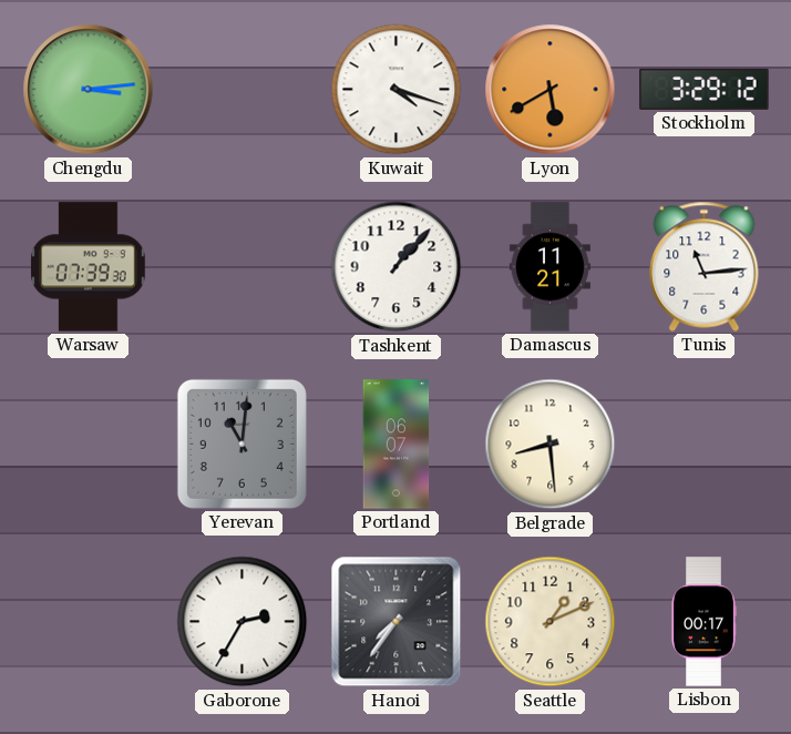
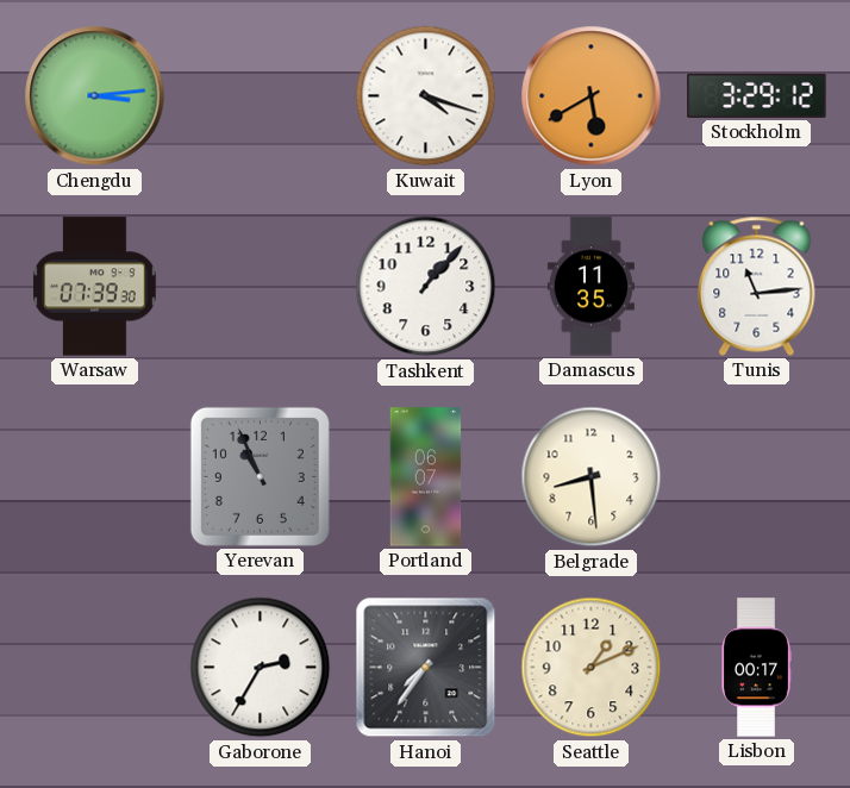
Damascus: 11:21 -> 11:35 (590, 287)
Yerevan: 11:01 -> 10:56 (260, 476)
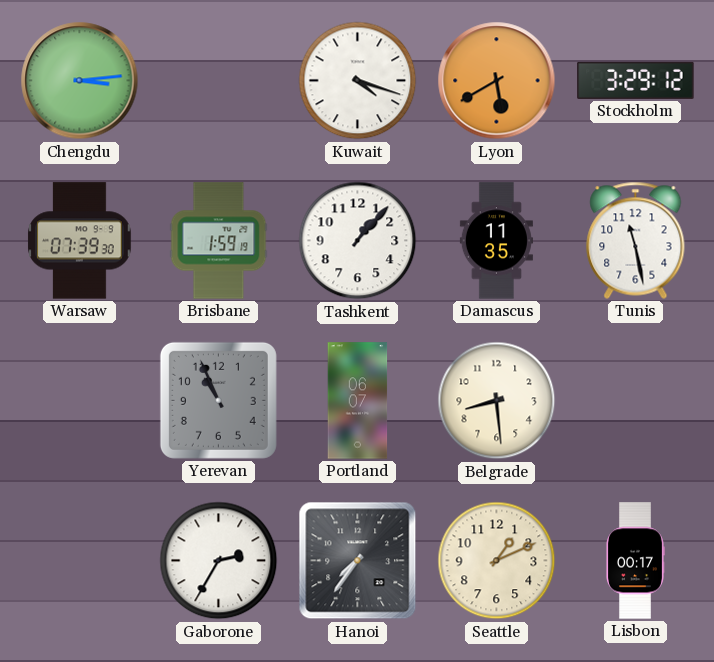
Brisbane: none -> 1:59 (219, 241)
Tunis: 11:14 -> 11:28 (636, 240)
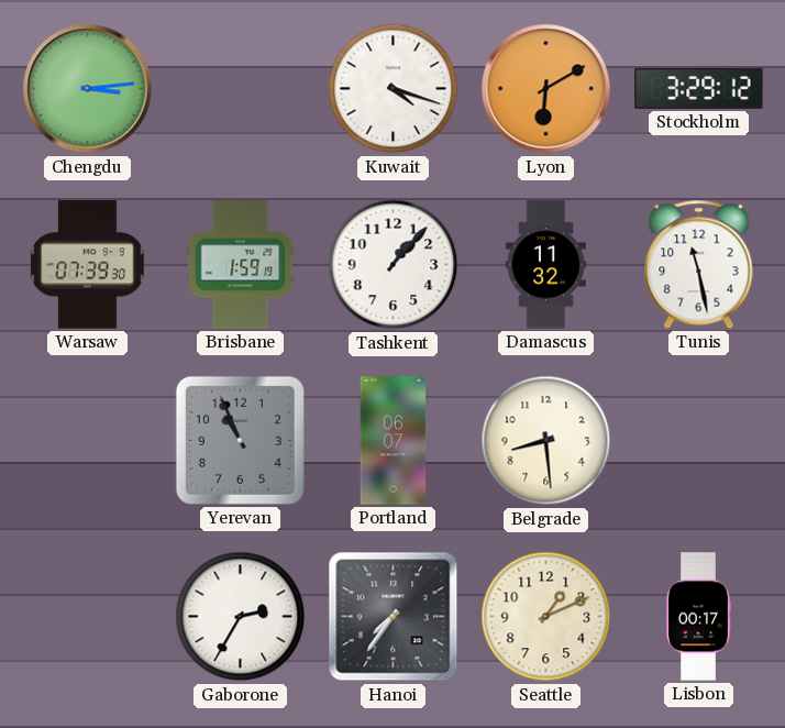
Lyon: 5:40 -> 6:10 (546, 89)
Damascus: 11:35 -> 11:32 (545, 265)
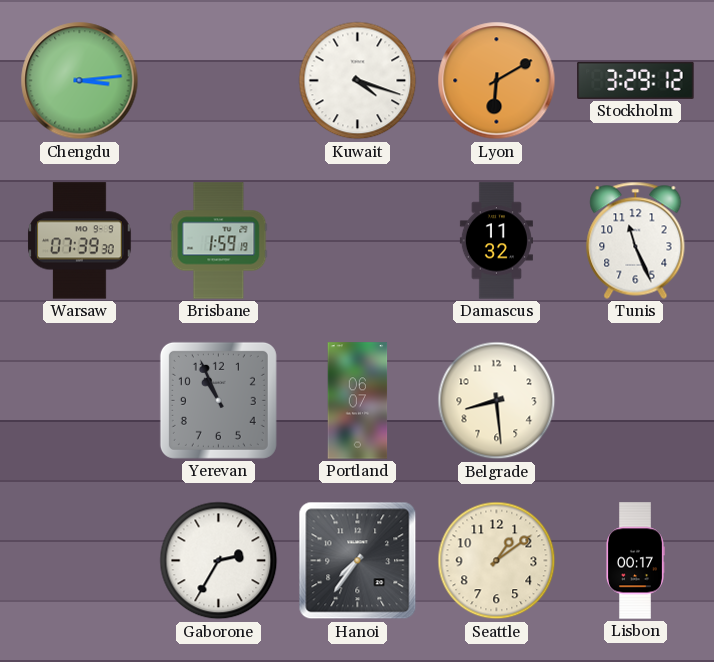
Tashkent: 1:07 -> none (394, 265)
Tunis: 11:28 -> 11:26 (636, 240)
Seattle: 1:11 -> 1:09 (497, 561)
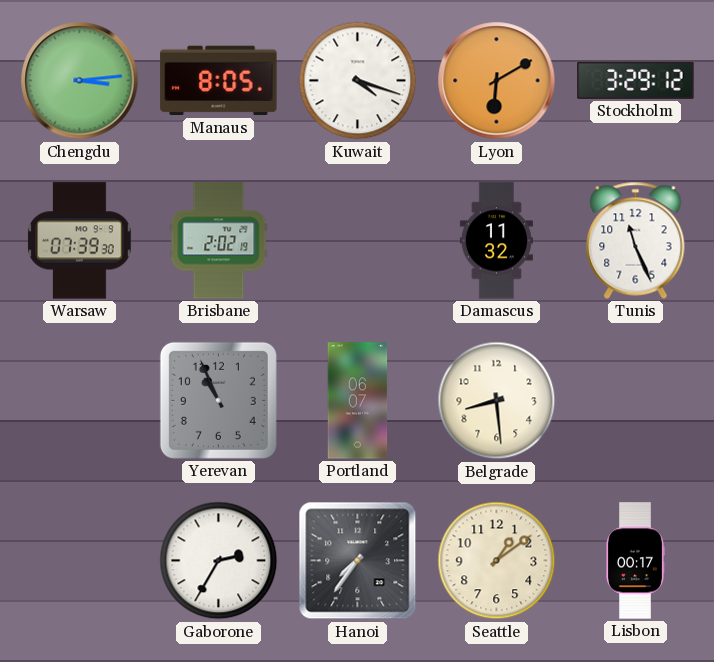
Manaus: none -> 8:05 (219, 81)
Brisbane: 1:59 -> 2:02 (219, 241)
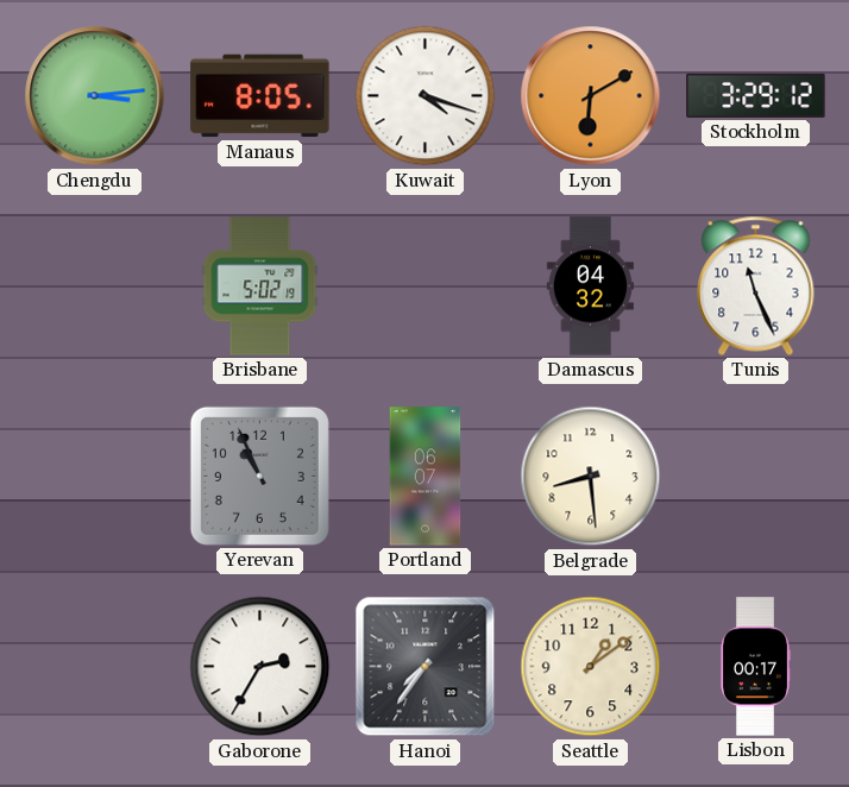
Warsaw: 07:39 -> none (80, 241)
Brisbane: 2:02 -> 5:02 (260, 287)
Damascus: 11:32 -> 04:32 (590, 287)
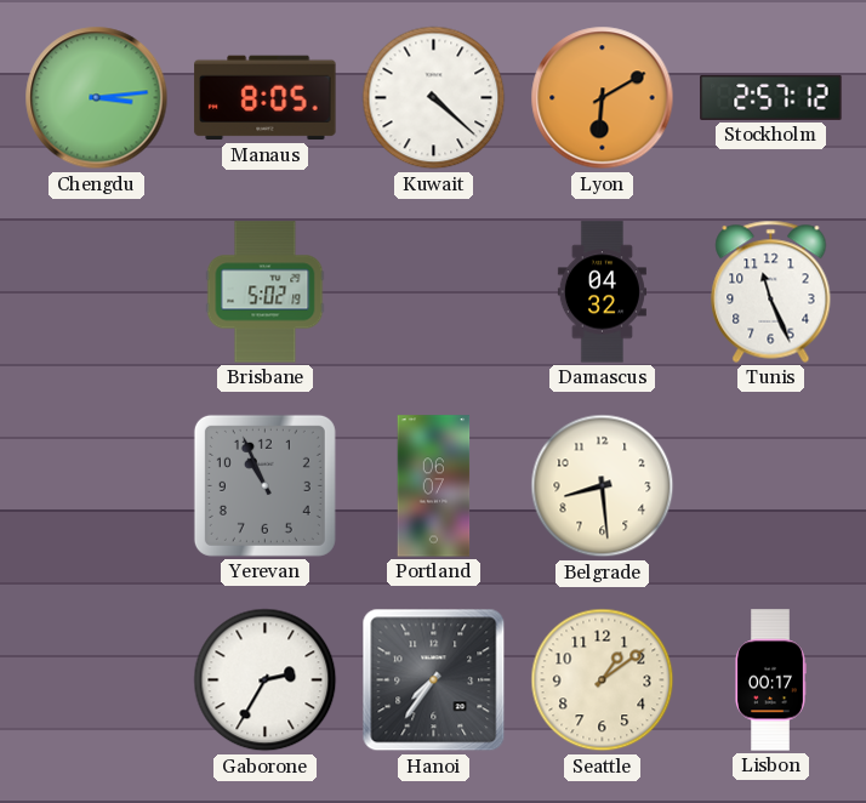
Kuwait: 4:18 -> 4:22 (434, 98)
Stockholm: 3:29 -> 2:57 (771, 97)
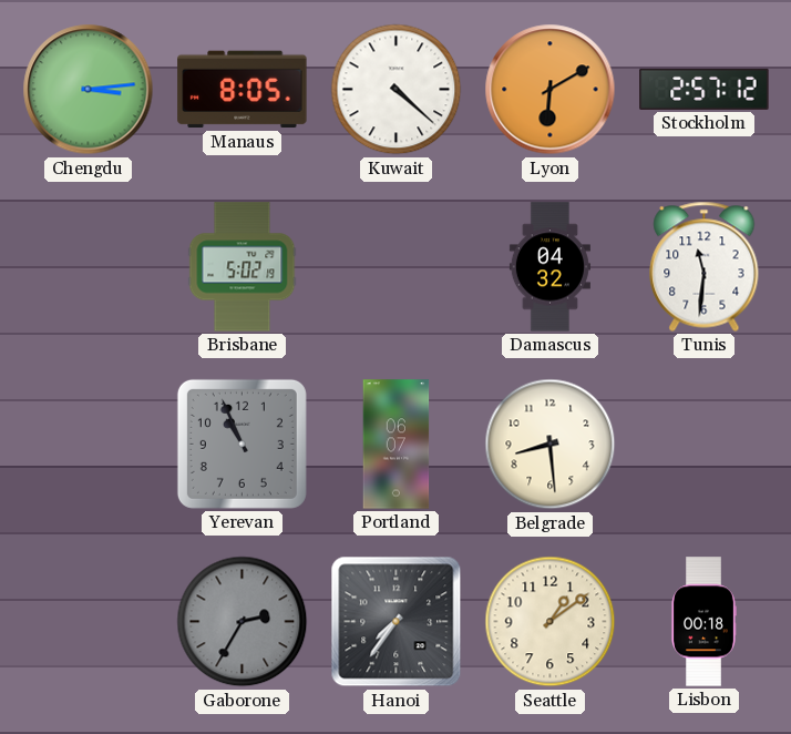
Tunis: 11:26 -> 11:31 (705, 266)
Gaborone dial: white -> grey (243, 622)
Lisbon: 00:17 -> 00:18 (703, 622)
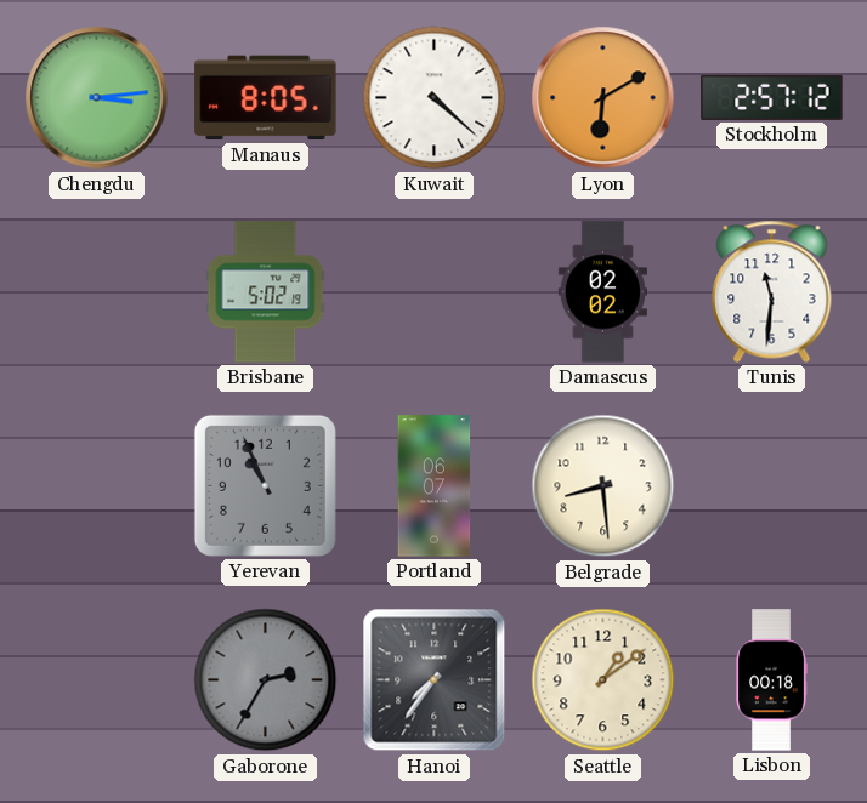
Damascus: 04:32 -> 02:02 (602, 292)
